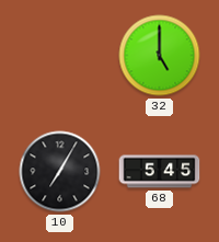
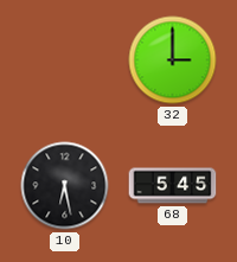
32: 5:00 -> 3:00 (173, 60)
10: 7:05 -> 6:28 (65, 186)
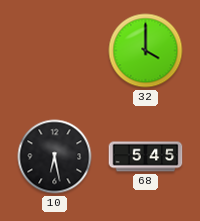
32: 3:00 -> 4:00 (146, 51)
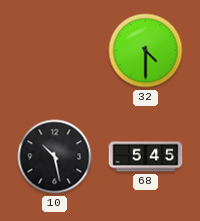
32: 4:00 -> 4:30 (146, 51)
10: 6:28 -> 10:28 (55, 157)
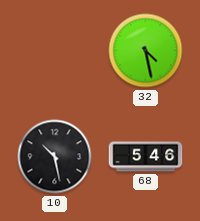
32: 4:30 -> 4:28 (146, 51)
68: 5:45 -> 5:46 (146, 157)
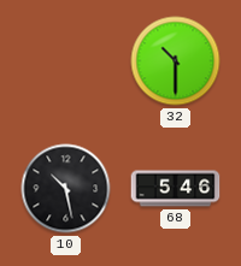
32: 4:28 -> 10:30 (176, 61)
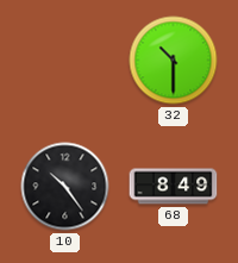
10: 10:28 -> 10:24 (65, 187)
68: 5:46 -> 8:49 (174, 187)
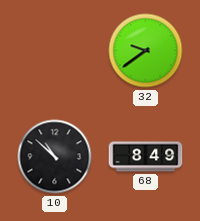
32: 10:30 -> 9:39 (146, 51)
10: 10:24 -> 10:52 (55, 157)
